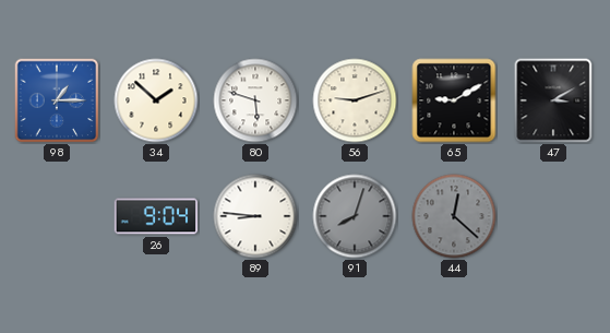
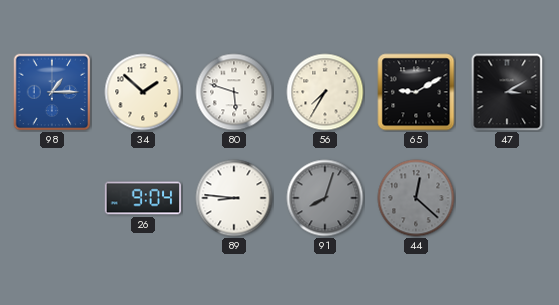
56: 9:12 -> 7:35 (325, 92)
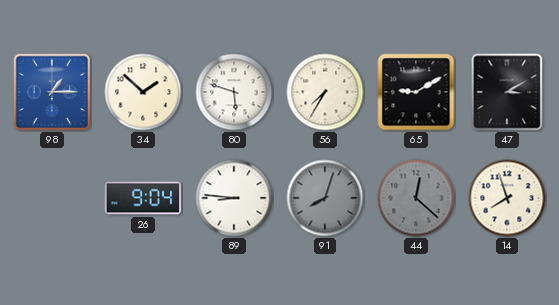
14: none -> 7:57 (507, 198)
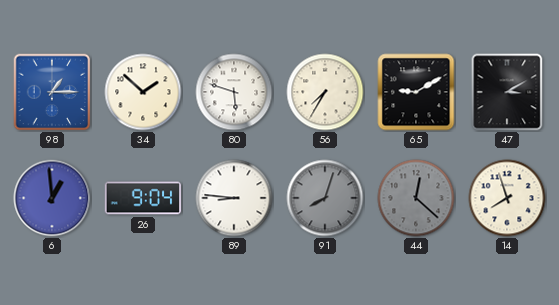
6: none -> 12:59 (52, 198)
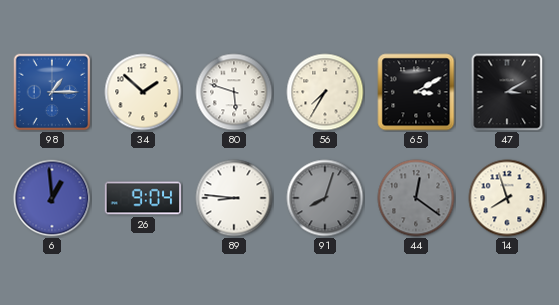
65: 9:10 -> 3:10 (416, 92)
44: 12:22 -> 12:21 (416, 198)
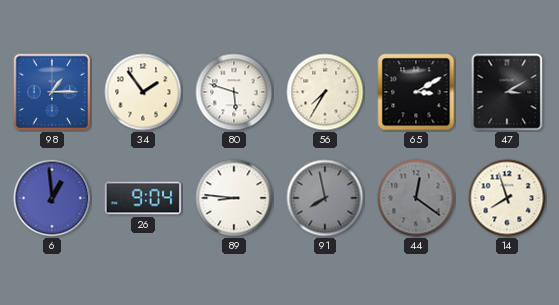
34: 1:52 -> 1:54 (143, 92)
91: 8:03 -> 7:58 (325, 198)
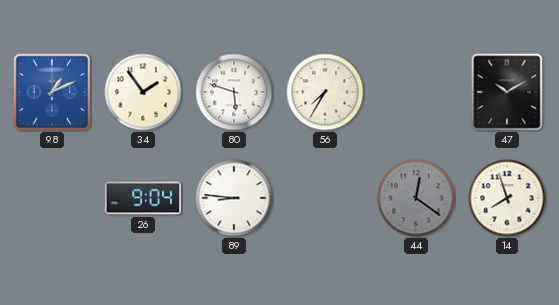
98: 1:15 -> 1:11 (52, 92)
65: 3:10 -> none (416, 92)
47: 3:10 -> 10:10 (507, 92)
6: 12:59 -> none (52, 198)
91: 7:58 -> none (325, 198)
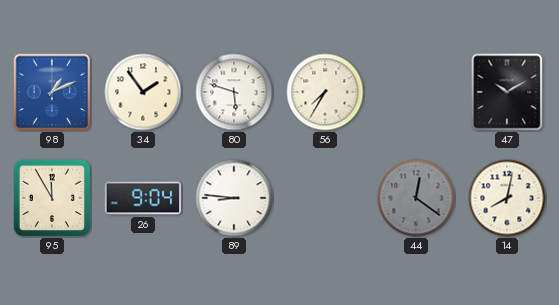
95: none -> 11:55 (52, 198)
14: 7:57 -> 8:02 (507, 198)
